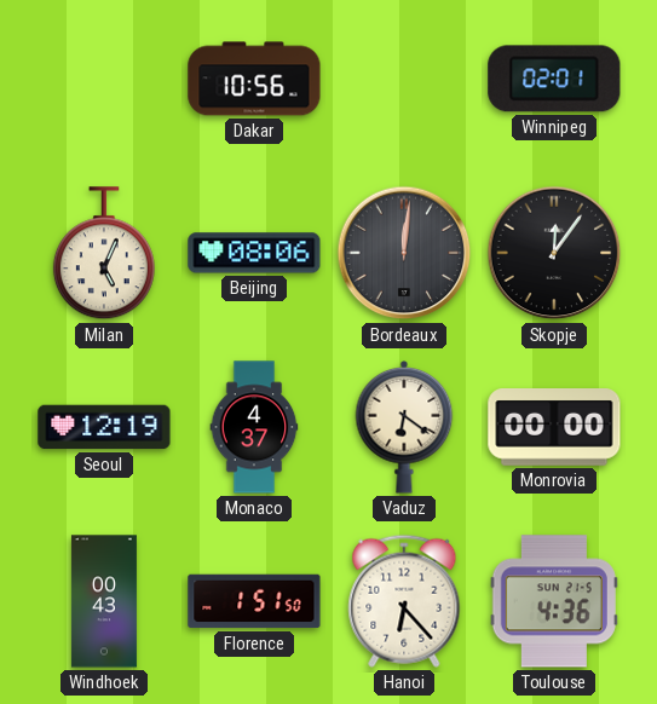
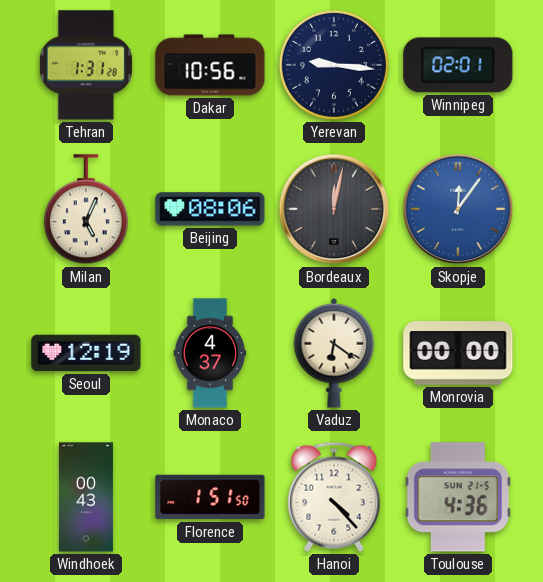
Tehran: none -> 1:31 (86, 65)
Yerevan: none -> 9:16 (334, 65)
Bordeaux: 12:01 -> 12:02 (334, 209)
Skopje dial: black -> blue (458, 209)
Hanoi: 6:23 -> 4:23 (334, 497)
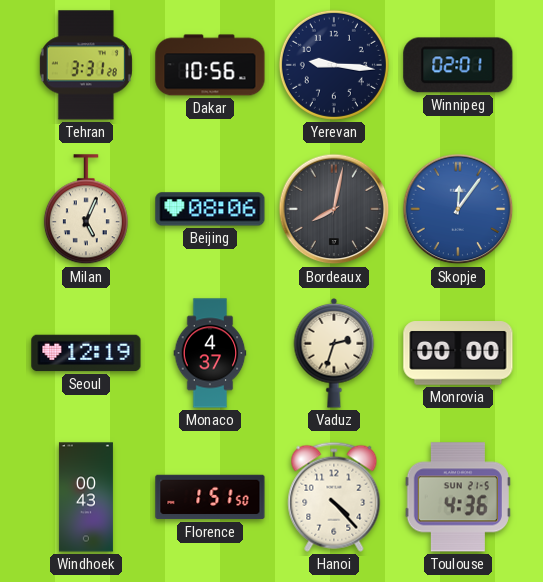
Tehran: 1:31 -> 3:31 (86, 65)
Bordeaux: 12:02 -> 8:02 (334, 209)
Vaduz: 6:21 -> 2:33 (334, 354)
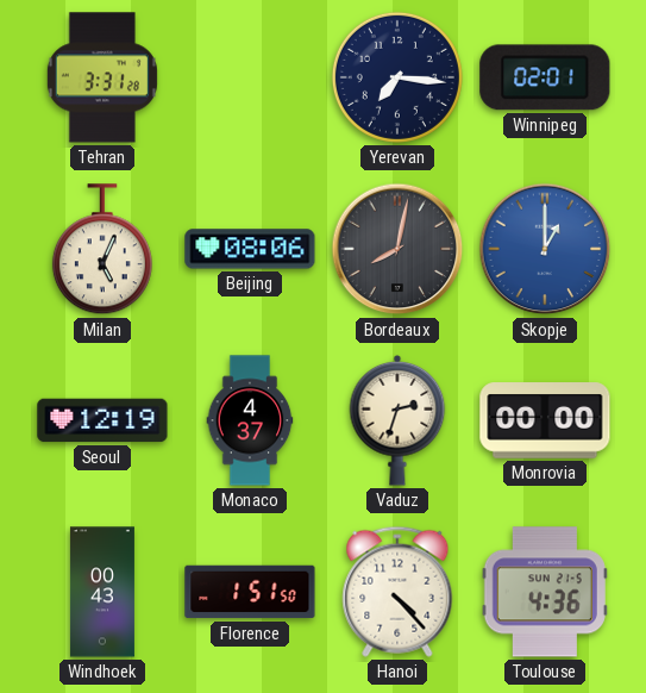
Dakar: 10:56 -> none (210, 65)
Yerevan: 9:16 -> 7:16 (397, 77)
Skopje: 12:06 -> 1:00 (545, 249)
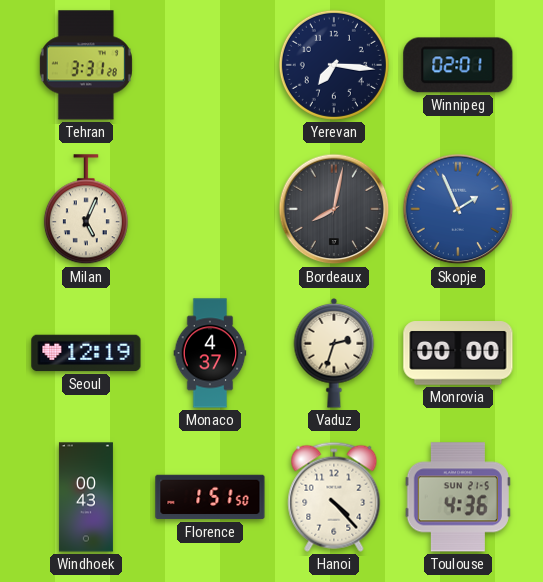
Beijing: 08:06 -> none (250, 249)
Skopje: 1:00 -> 1:56 (458, 209)
